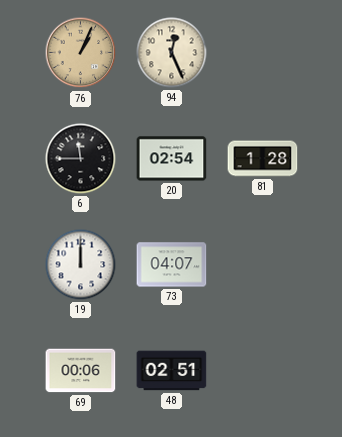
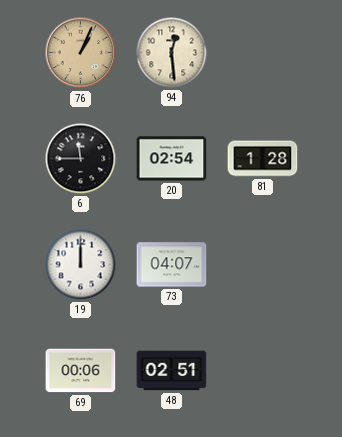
94: 12:26 -> 12:29 (172, 53)
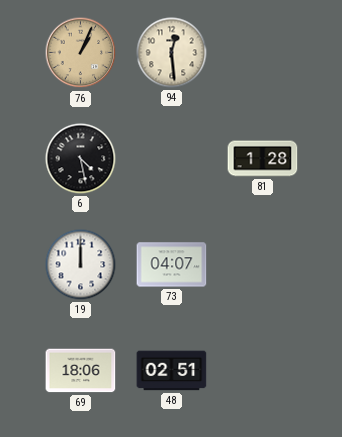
6: 11:45 -> 4:28 (81, 159)
20: 02:54 -> none (172, 159)
69: 00:06 -> 18:06 (81, 371)
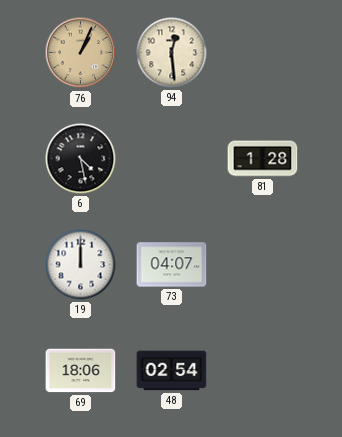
48: 02:51 -> 02:54 (172, 371)
